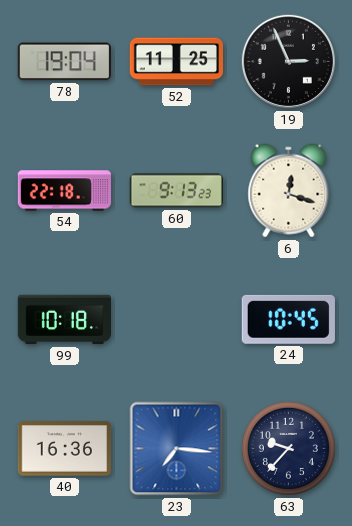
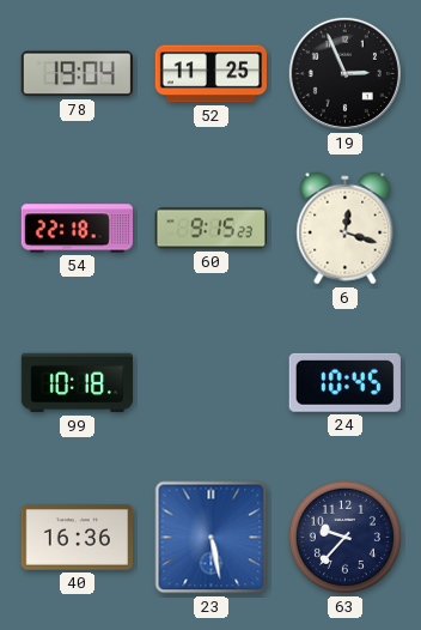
60: 9:13 -> 9:15 (210, 229)
23: 7:16 -> 5:28 (212, 538)
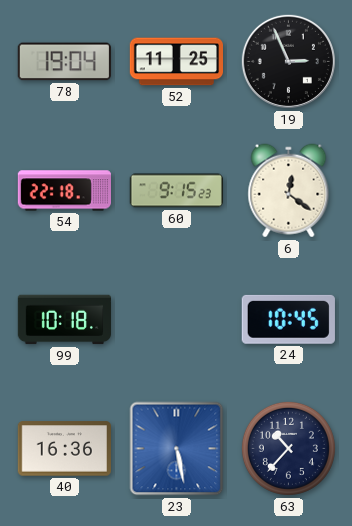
6: 12:18 -> 12:21 (289, 191)
63: 9:37 -> 10:37 (288, 448)
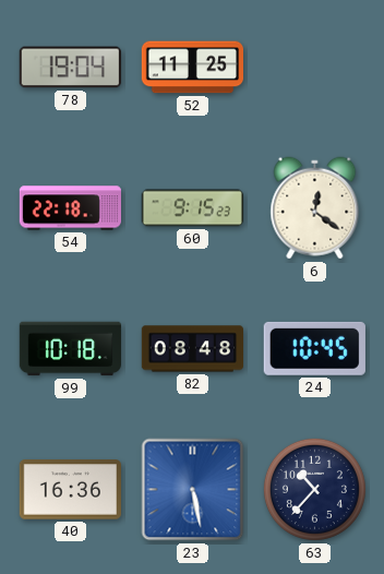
19: 2:56 -> none (288, 61)
82: none -> 08:48 (192, 349)
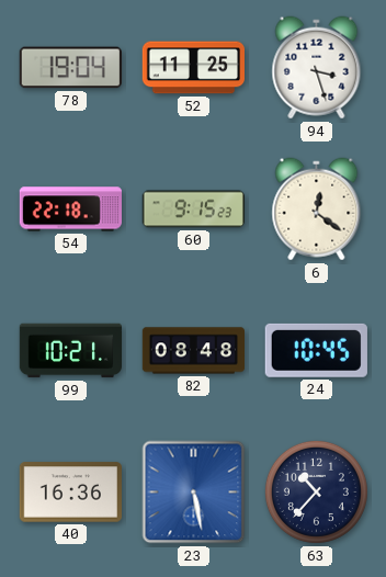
94: none -> 3:27 (317, 68)
99: 10:18 -> 10:21 (70, 351)
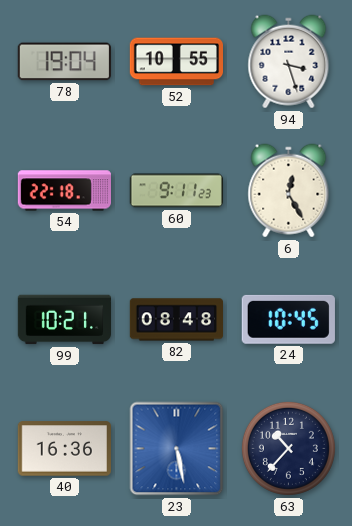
52: 11:25 -> 10:55 (176, 62)
60: 9:15 -> 9:11 (176, 191)
6: 12:21 -> 12:25 (289, 191)
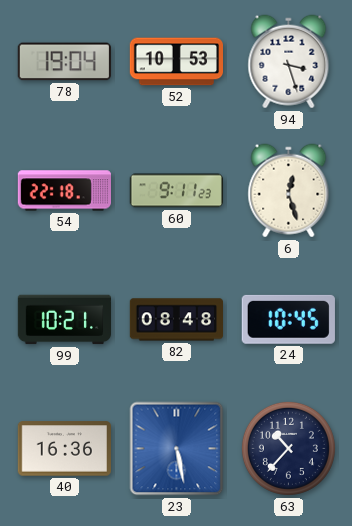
52: 10:55 -> 10:53 (176, 62)
6: 12:25 -> 12:27 (289, 191)
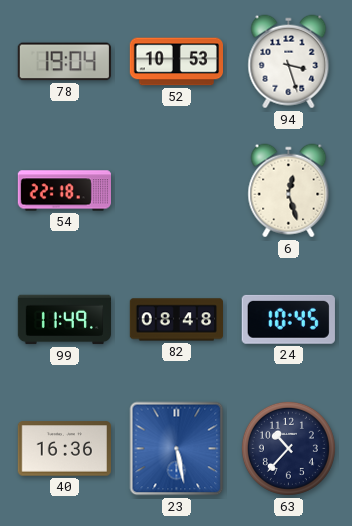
60: 9:11 -> none (176, 191)
99: 10:21 -> 11:49 (64, 320)
